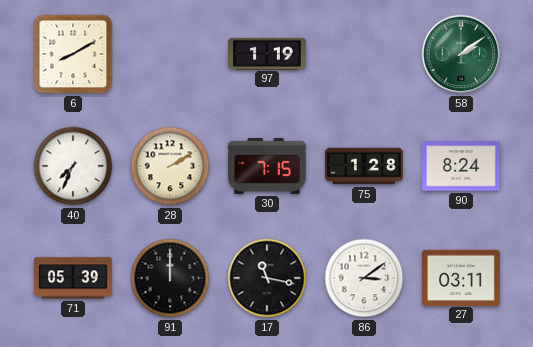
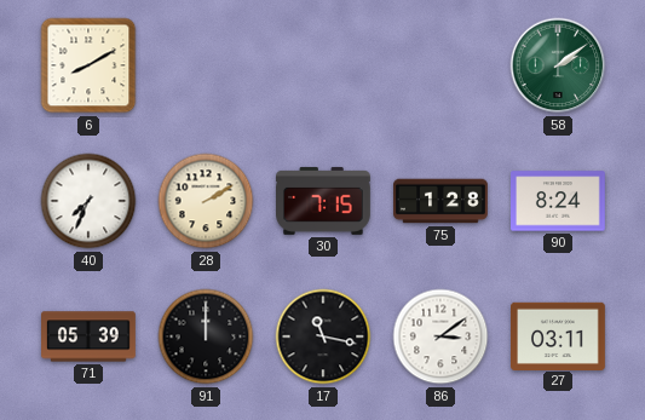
97: 1:19 -> none (268, 53)
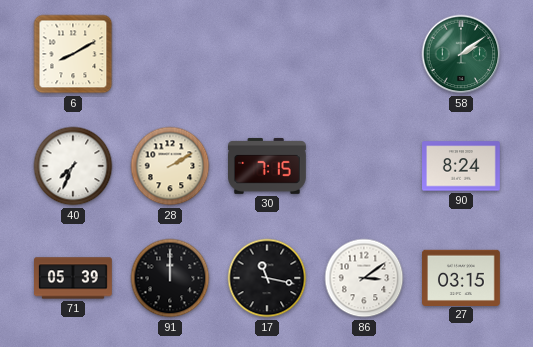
75: 1:28 -> none (442, 201)
27: 03:11 -> 03:15 (462, 277)
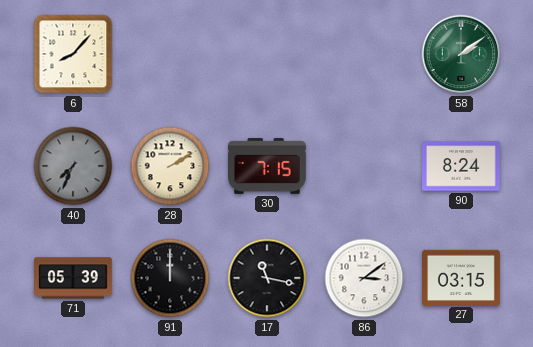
6: 8:10 -> 8:07 (73, 54)
40 dial: white -> grey (73, 166)
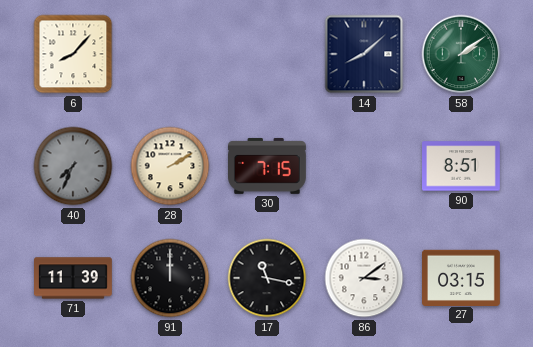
14: none -> 8:08 (364, 54)
90: 8:24 -> 8:51 (462, 166)
71: 05:39 -> 11:39 (74, 278)
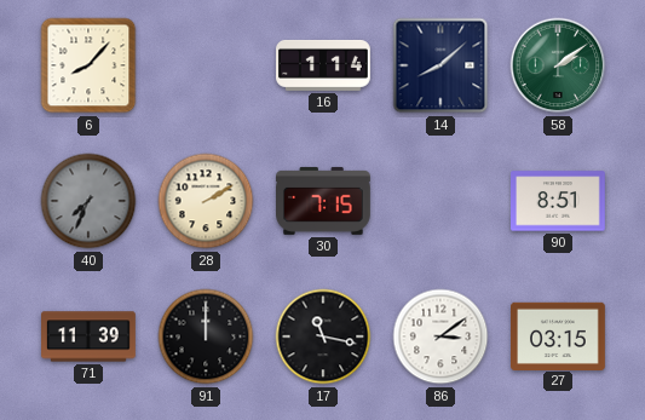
16: none -> 1:14 (324, 65)
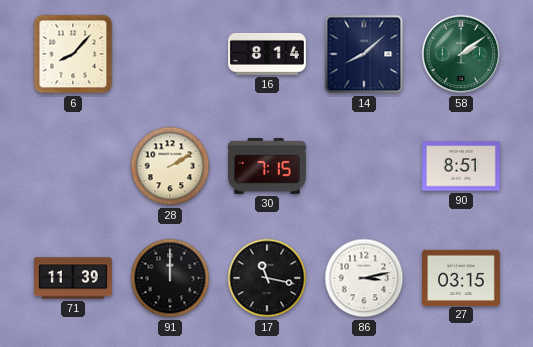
16: 1:14 -> 8:14 (268, 54)
40: 7:34 -> none (88, 201)
86: 3:09 -> 3:13 (364, 278)
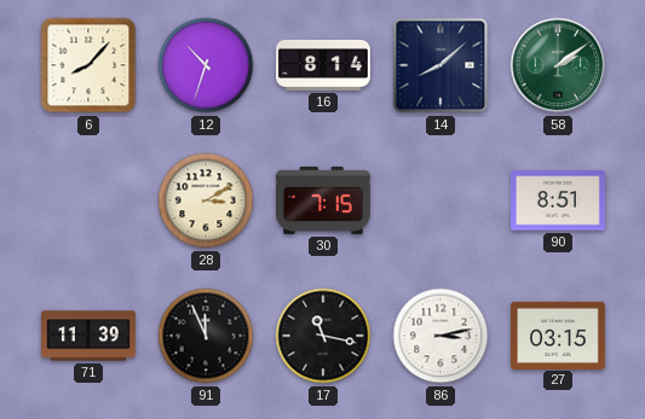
12: none -> 10:33 (206, 65)
28: 2:10 -> 3:10 (206, 200)
91: 12:00 -> 11:56 (206, 336)
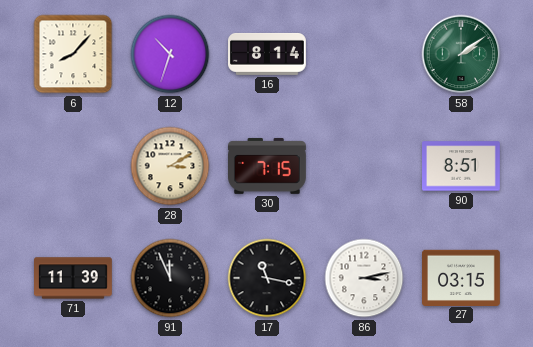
14: 8:08 -> none (440, 65)
